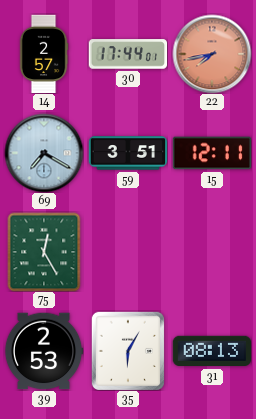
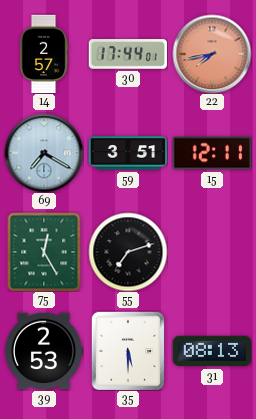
55: none -> 7:12 (128, 252)
35: 6:05 -> 5:30 (128, 351)
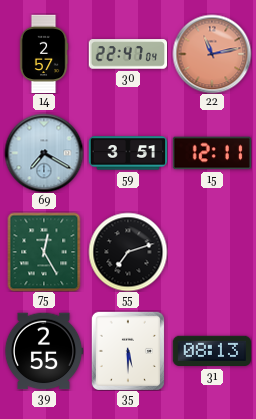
30: 17:44 -> 22:47 (128, 54)
22: 7:43 -> 11:13 (212, 54)
39: 2:53 -> 2:55 (44, 351)
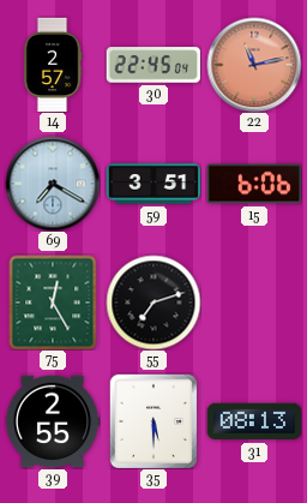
30: 22:47 -> 22:45 (153, 65)
15: 12:11 -> 6:06 (253, 184)
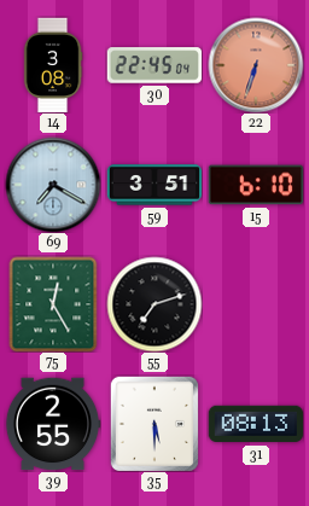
14: 2:57 -> 3:08 (53, 65)
22: 11:13 -> 6:33 (256, 65)
15: 6:06 -> 6:10 (255, 185)
